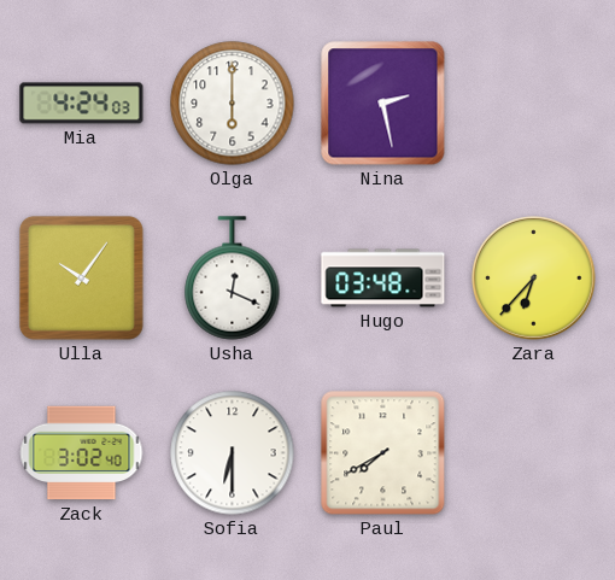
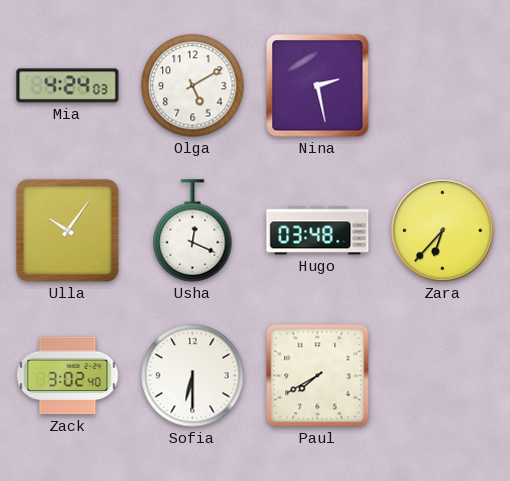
Olga: 6:00 -> 5:10 (193, 86)
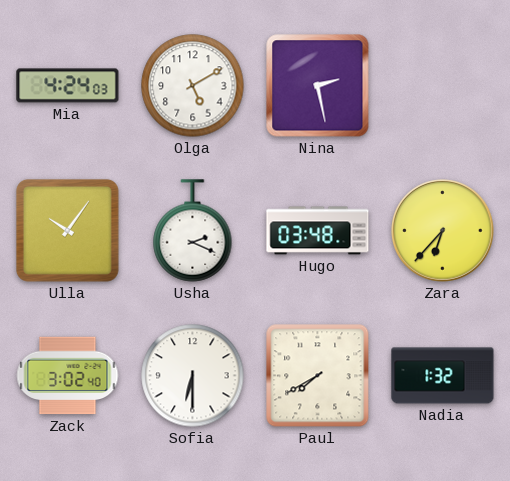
Usha: 12:19 -> 2:19 (193, 231)
Nadia: none -> 1:32 (443, 376)
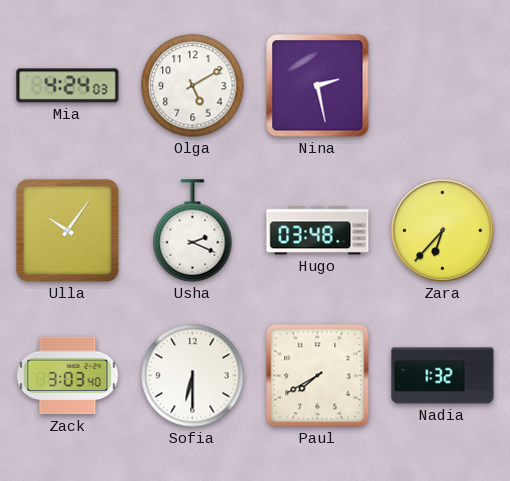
Zack: 3:02 -> 3:03 (68, 376)
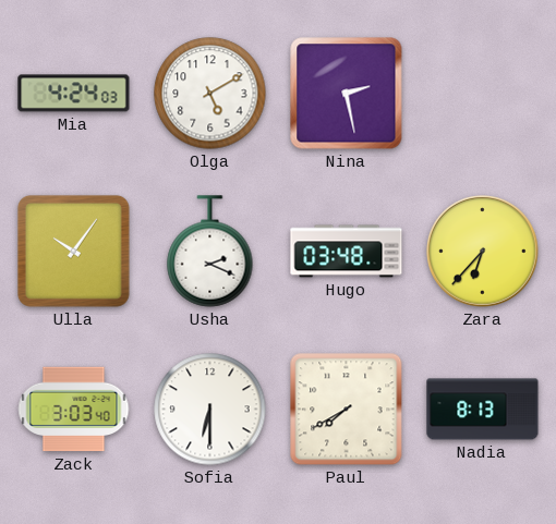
Nadia: 1:32 -> 8:13 (483, 410)
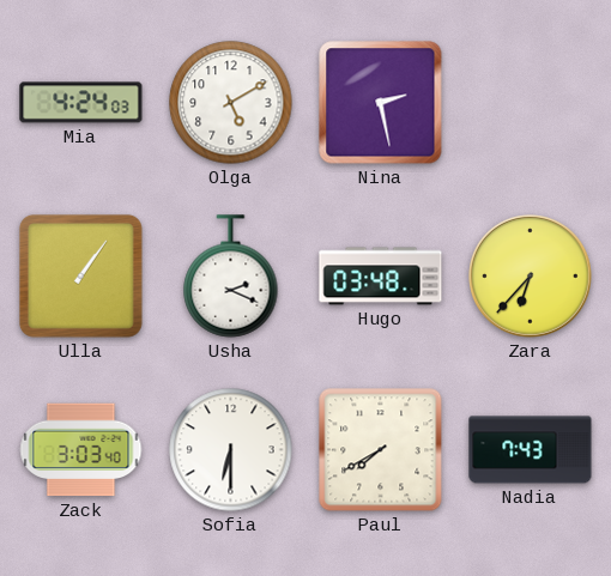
Ulla: 10:06 -> 1:06 (80, 275)
Nadia: 8:13 -> 7:43 (531, 450)
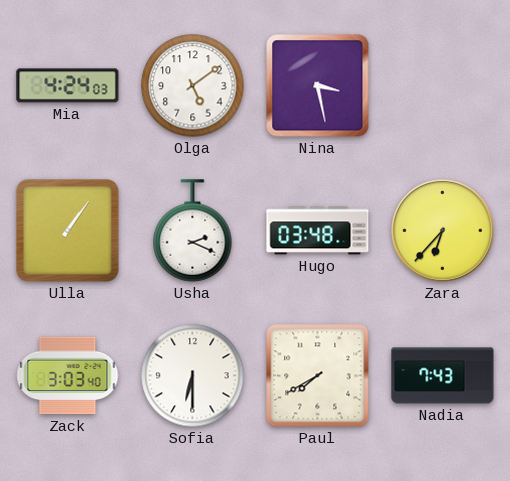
Olga: 5:10 -> 5:09 (193, 86)
Nina: 2:28 -> 3:28 (318, 86)
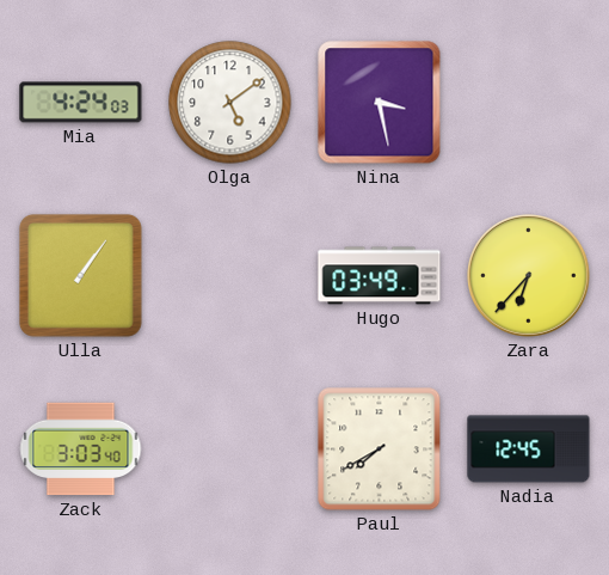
Usha: 2:19 -> none (193, 231)
Hugo: 03:48 -> 03:49 (380, 276)
Sofia: 6:30 -> none (193, 376)
Nadia: 7:43 -> 12:45 (529, 449)
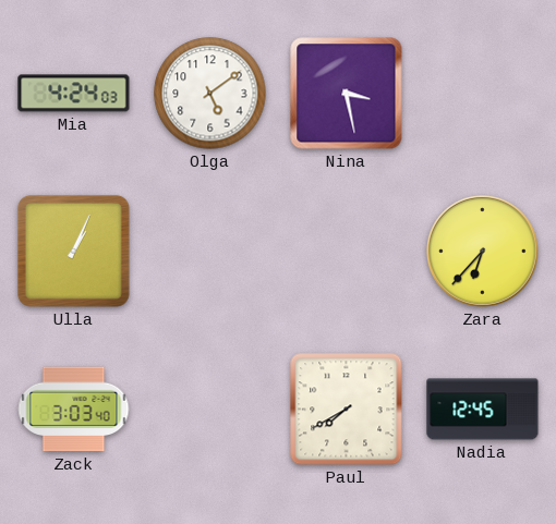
Ulla: 1:06 -> 1:04 (73, 251)
Hugo: 03:49 -> none (380, 276)
